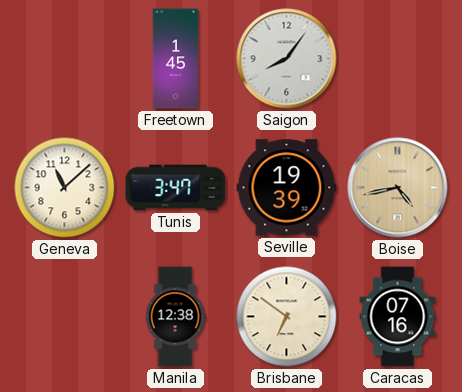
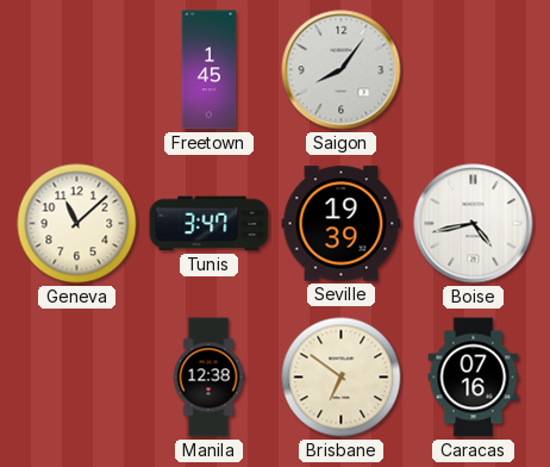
Boise dial: champagne -> white (474, 224)
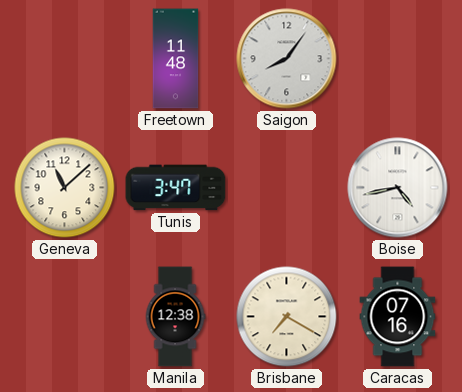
Freetown: 1:45 -> 11:48 (176, 59)
Seville: 19:39 -> none (342, 224)
Brisbane: 6:51 -> 7:20 (287, 317)
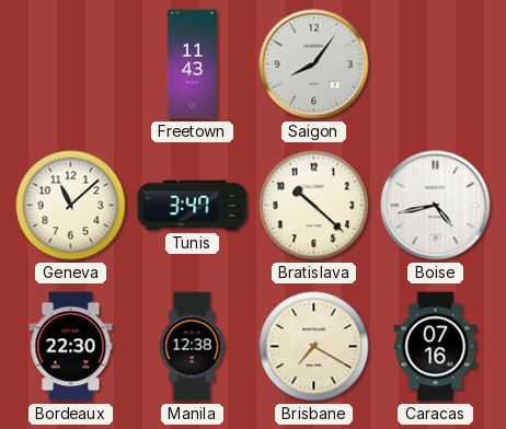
Freetown: 11:48 -> 11:43 (193, 65)
Bratislava: none -> 10:22 (314, 206)
Bordeaux: none -> 22:30 (71, 347)
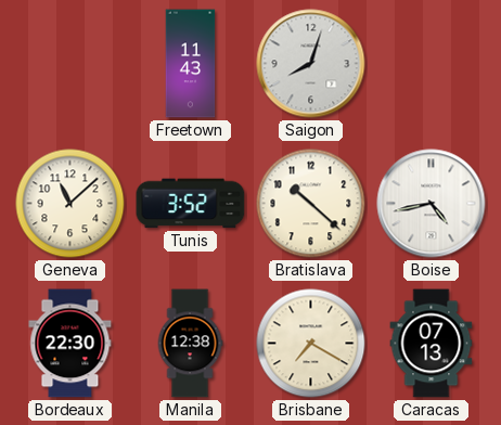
Saigon: 8:06 -> 8:03 (311, 64)
Tunis: 3:47 -> 3:52 (191, 204)
Caracas: 07:16 -> 07:13 (432, 344)
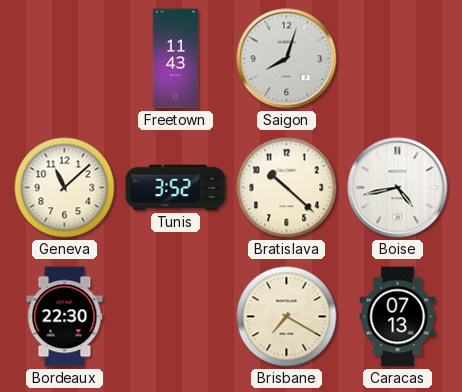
Manila: 12:38 -> none (190, 344)
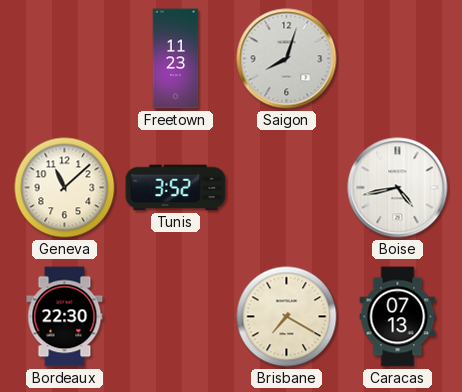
Freetown: 11:43 -> 11:23 (176, 59)
Bratislava: 10:22 -> none (287, 188)
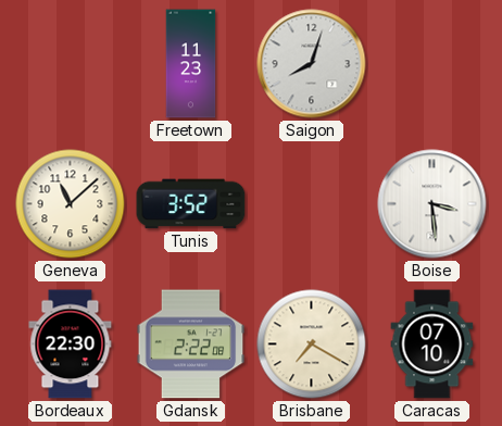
Boise: 4:43 -> 3:29 (432, 204)
Gdansk: none -> 2:22 (191, 344)
Caracas: 07:13 -> 07:10 (432, 344)
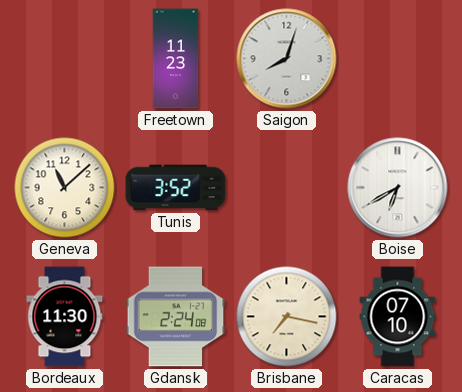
Boise: 3:29 -> 6:40 (398, 188)
Bordeaux: 22:30 -> 11:30 (65, 317)
Gdansk: 2:22 -> 2:24 (176, 317)
Brisbane: 7:20 -> 7:17 (287, 317)
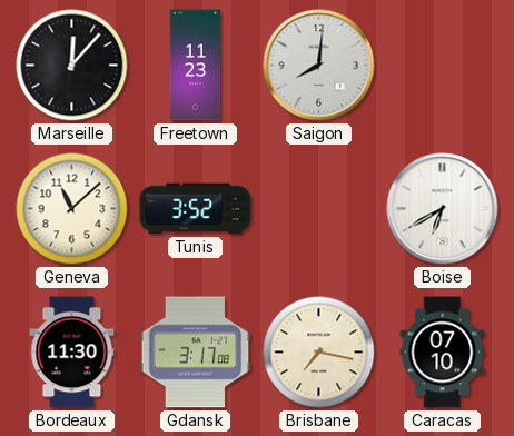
Marseille: none -> 12:07 (72, 66)
Saigon: 8:03 -> 8:01 (319, 66)
Gdansk: 2:24 -> 3:17 (196, 353)
